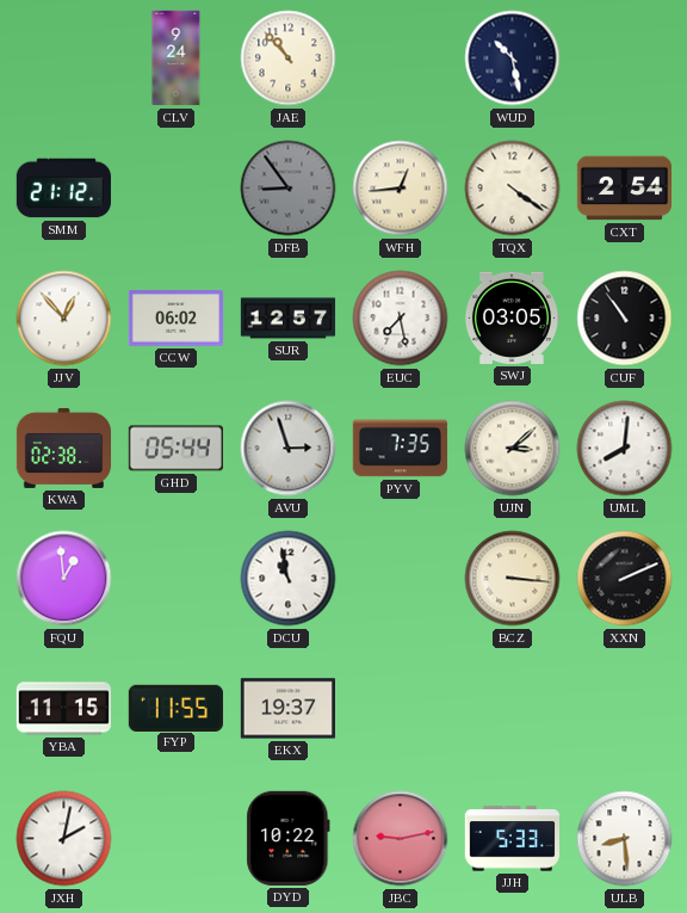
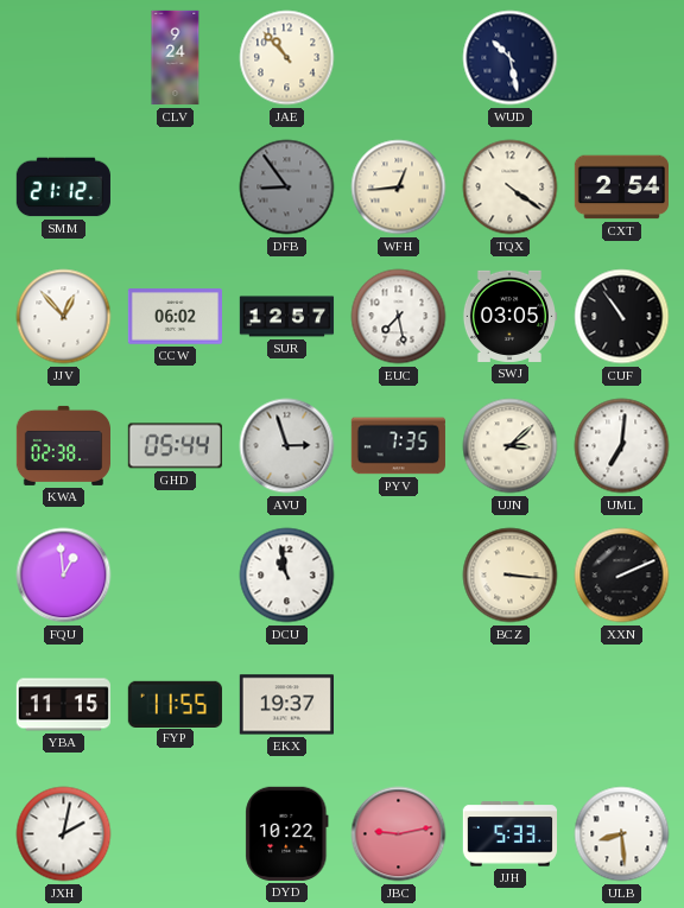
UML: 8:01 -> 7:01 (622, 446)
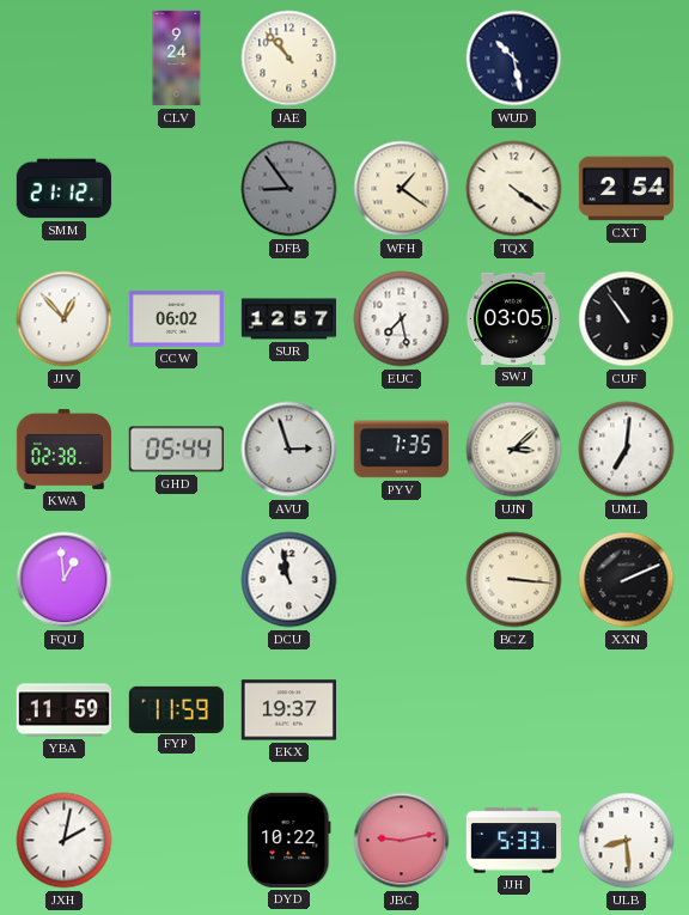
WFH: 12:44 -> 1:21 (402, 189)
YBA: 11:15 -> 11:59 (63, 710)
FYP: 11:55 -> 11:59 (176, 709)
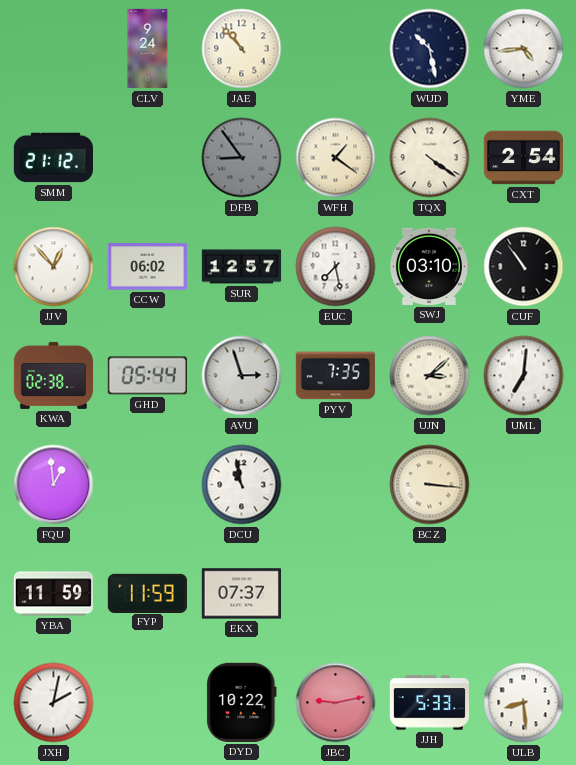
YME: none -> 4:44 (524, 49)
SWJ: 03:05 -> 03:10 (428, 266)
XXN: 2:11 -> none (627, 580)
EKX: 19:37 -> 07:37 (241, 594)
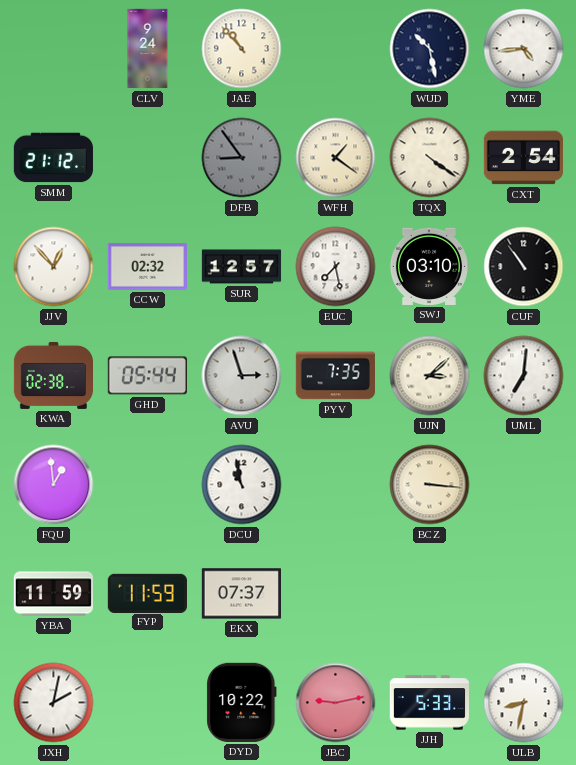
CCW: 06:02 -> 02:32 (147, 267)
ULB: 8:29 -> 8:32 (524, 703)
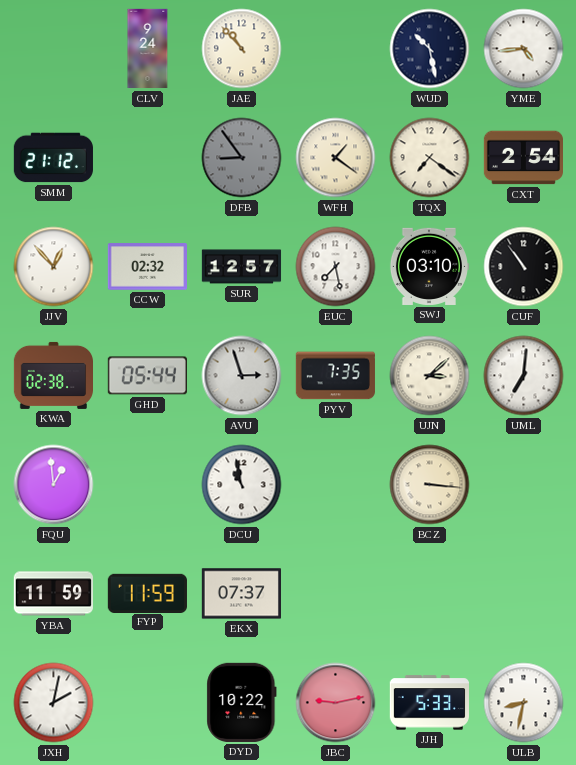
TQX: 4:21 -> 7:21 (430, 158)
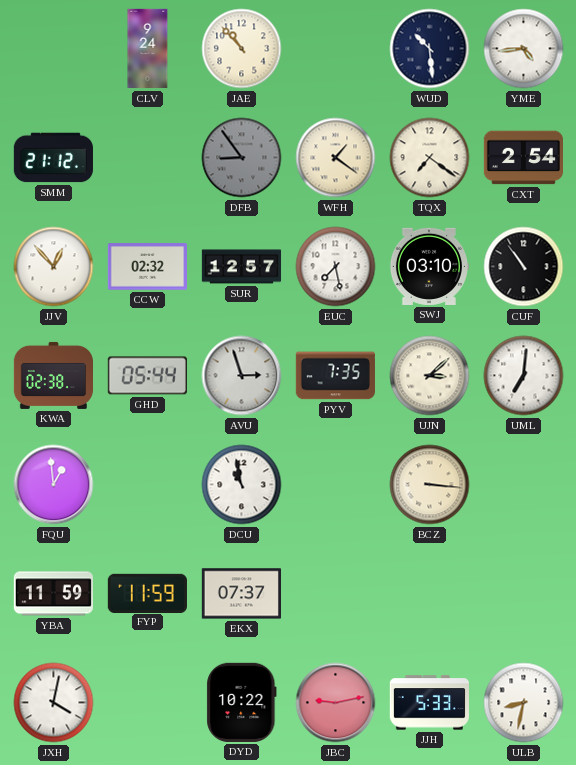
WUD: 10:28 -> 10:29 (430, 49)
JXH: 2:02 -> 4:02 (54, 703)
